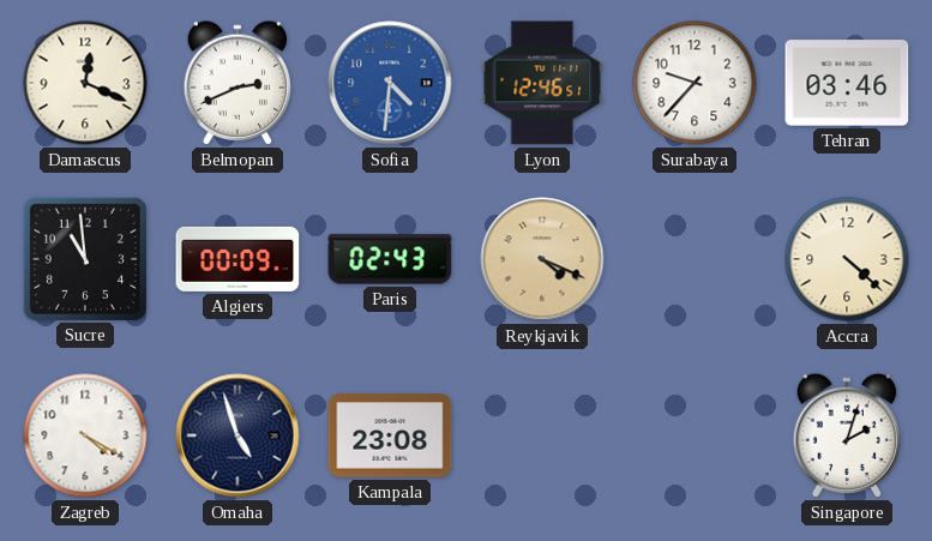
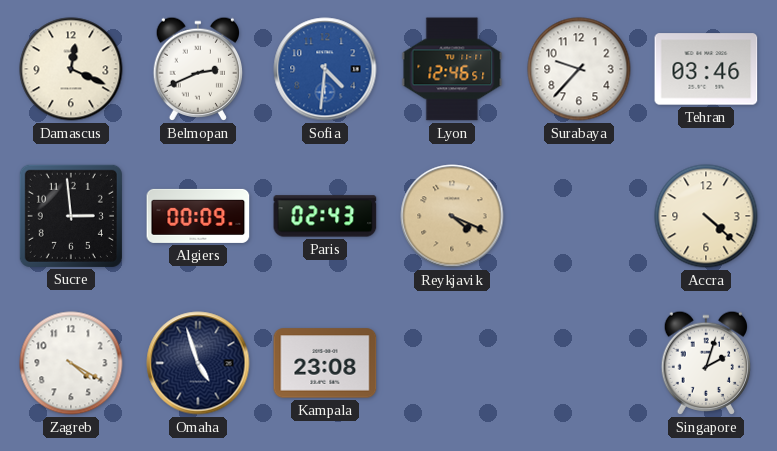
Sucre: 10:59 -> 2:59 (71, 216)
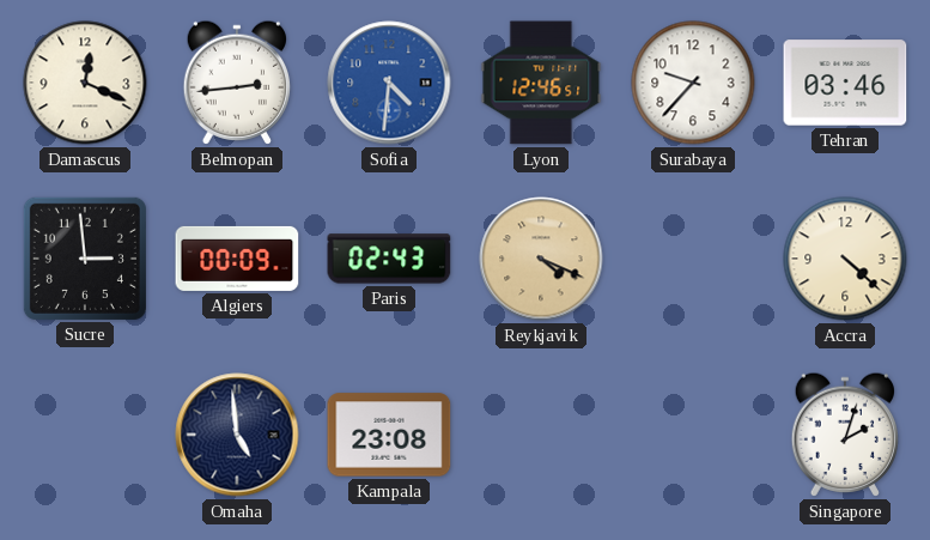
Belmopan: 2:41 -> 2:44 (236, 83)
Zagreb: 4:20 -> none (71, 363)
Omaha: 4:57 -> 4:59 (237, 435)
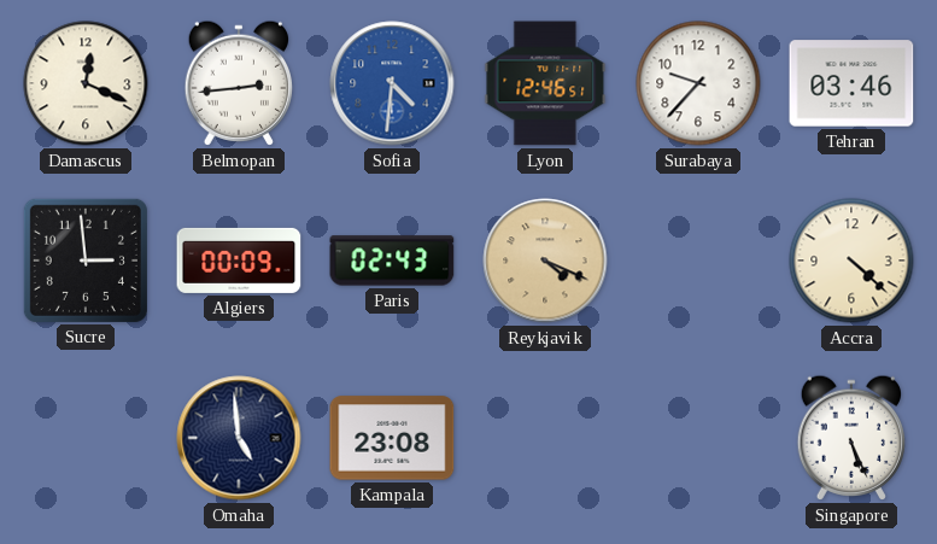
Singapore: 2:03 -> 5:26 (850, 438)
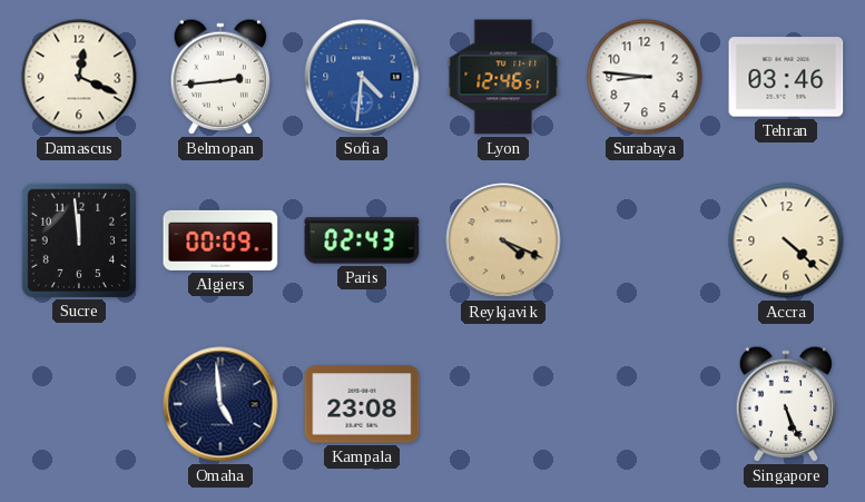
Surabaya: 9:37 -> 8:46 (645, 77)
Sucre: 2:59 -> 11:59 (79, 240)
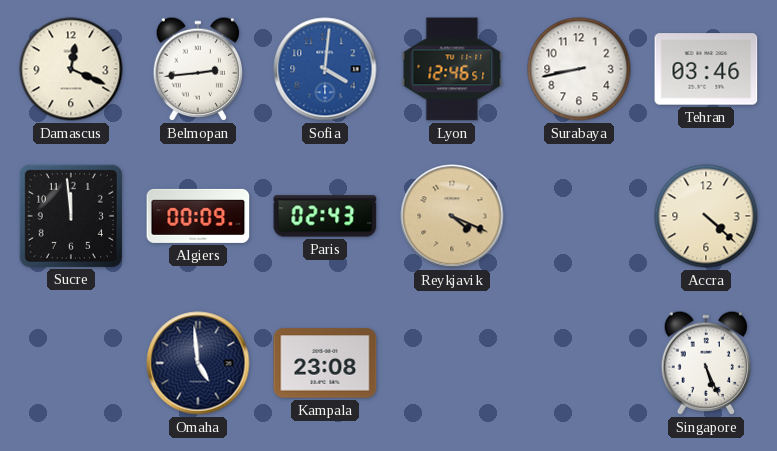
Sofia: 4:31 -> 4:01 (325, 69)
Surabaya: 8:46 -> 8:43 (579, 69)
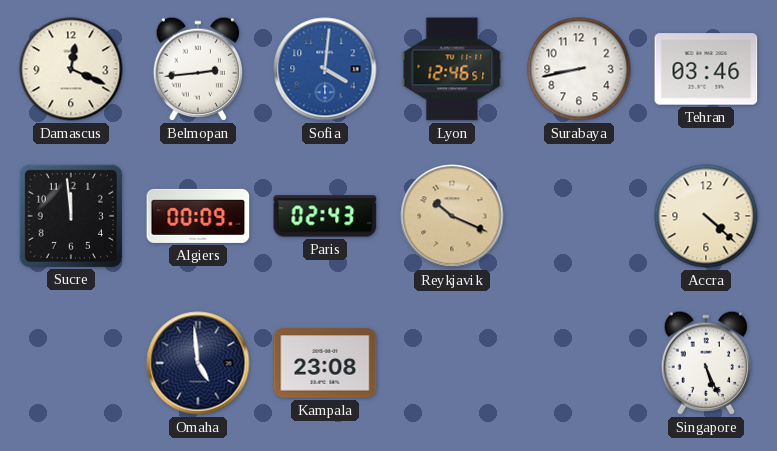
Reykjavik: 4:19 -> 10:19 (452, 216)
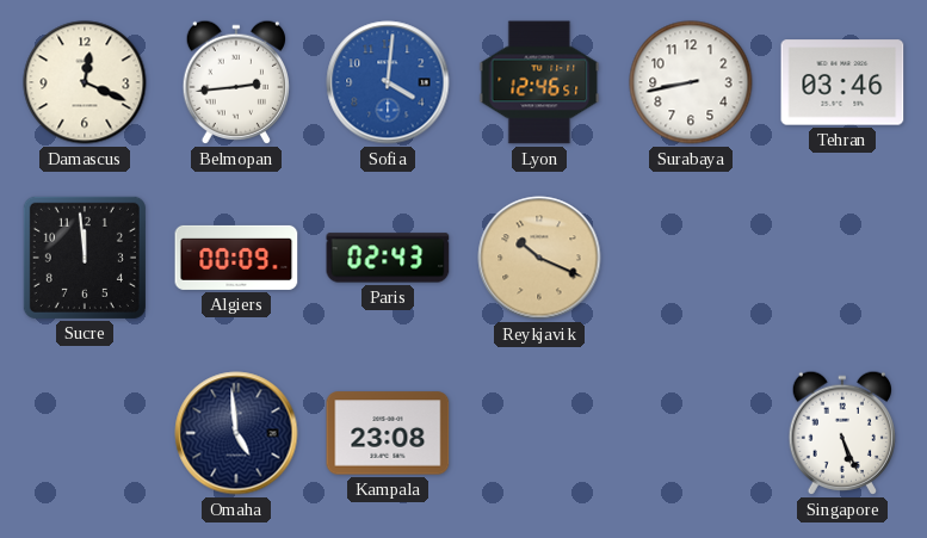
Accra: 4:22 -> none (706, 216)
